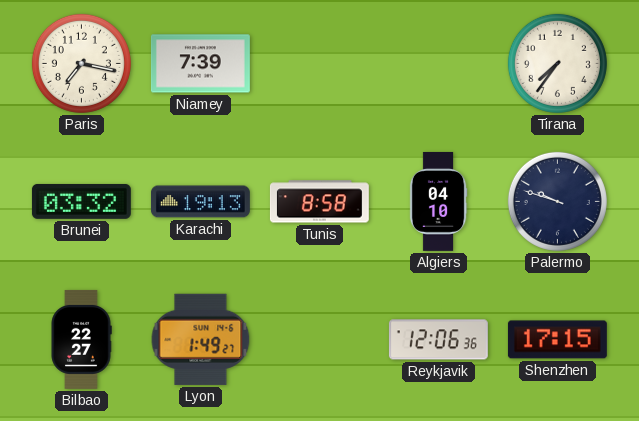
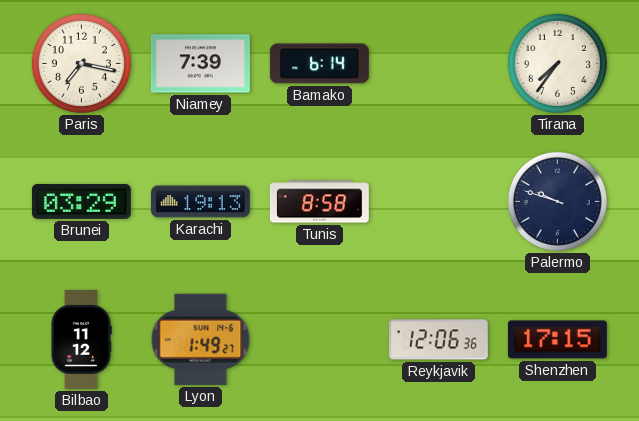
Bamako: none -> 6:14 (319, 64)
Brunei: 03:32 -> 03:29 (81, 201)
Algiers: 04:10 -> none (438, 201)
Bilbao: 22:27 -> 11:12 (81, 339)
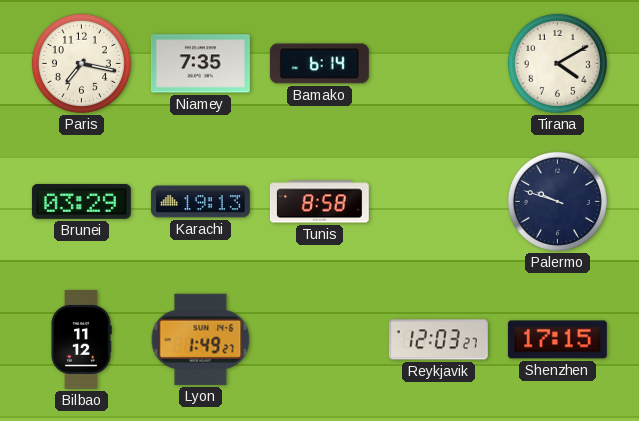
Niamey: 7:39 -> 7:35 (200, 64)
Tirana: 7:36 -> 4:10 (557, 63)
Reykjavik: 12:06 -> 12:03 (438, 340)
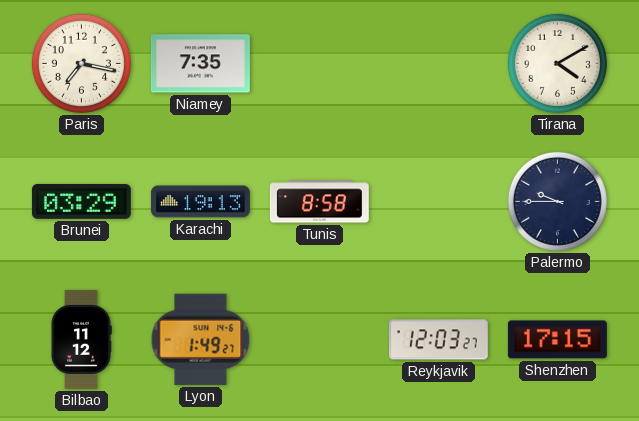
Bamako: 6:14 -> none (319, 64)
Palermo: 9:48 -> 9:45 (557, 201)
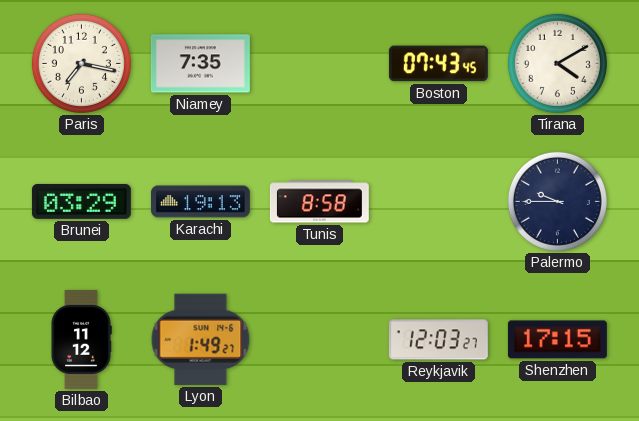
Boston: none -> 07:43 (438, 64)
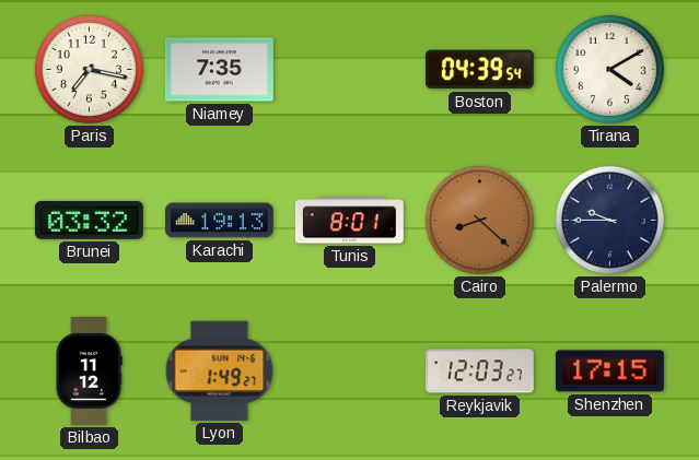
Boston: 07:43 -> 04:39 (479, 70)
Brunei: 03:29 -> 03:32 (89, 220)
Tunis: 8:58 -> 8:01 (349, 221)
Cairo: none -> 8:22 (479, 220)
